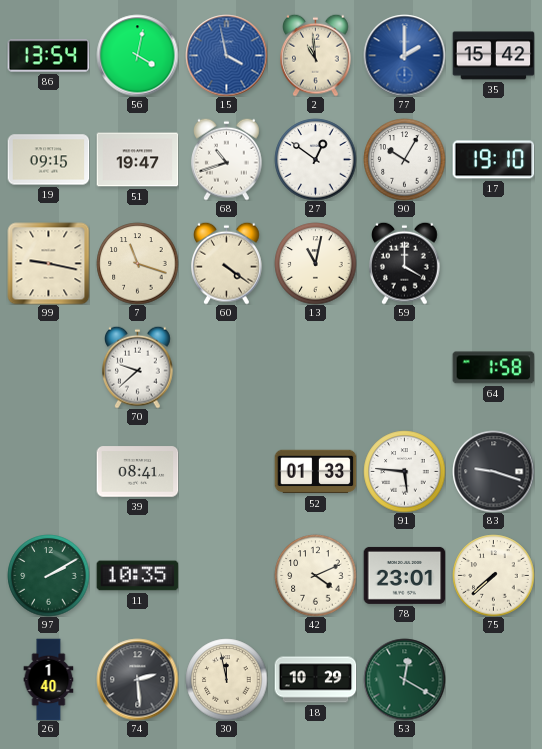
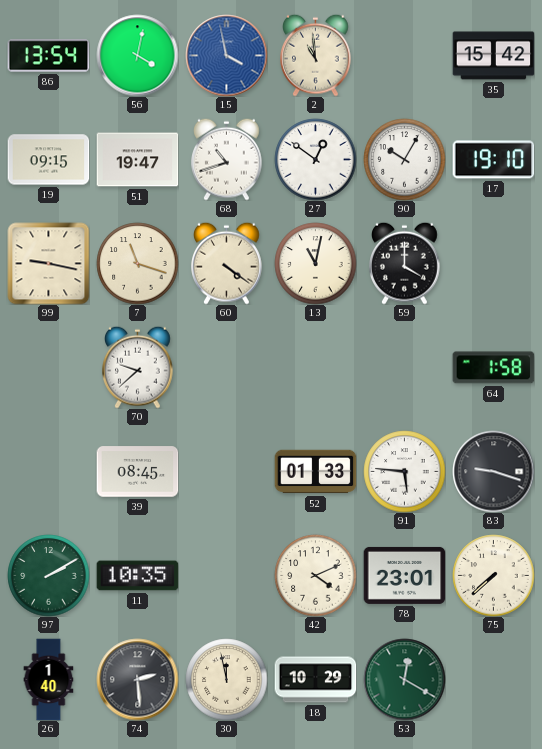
77: 2:00 -> none (404, 55)
39: 08:41 -> 08:45 (137, 472)
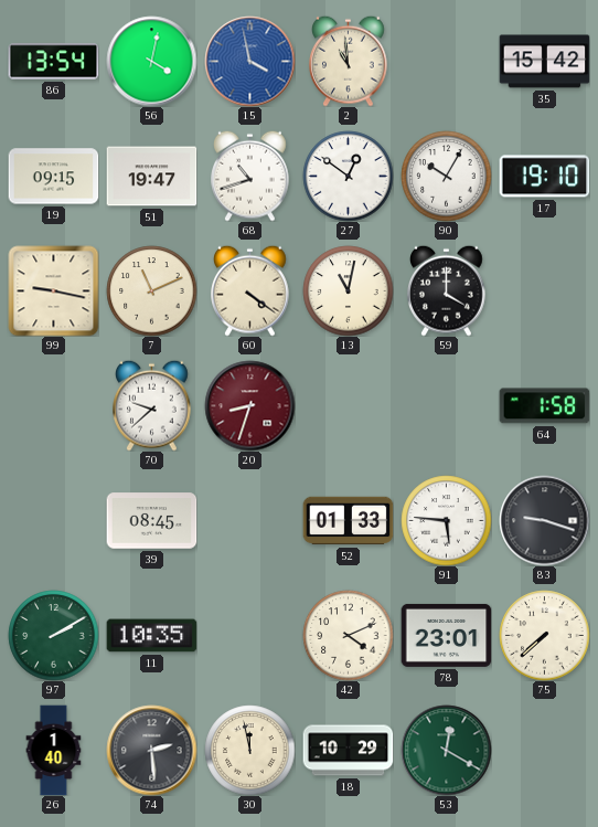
7: 11:18 -> 11:11 (151, 290)
20: none -> 8:33 (249, 405)
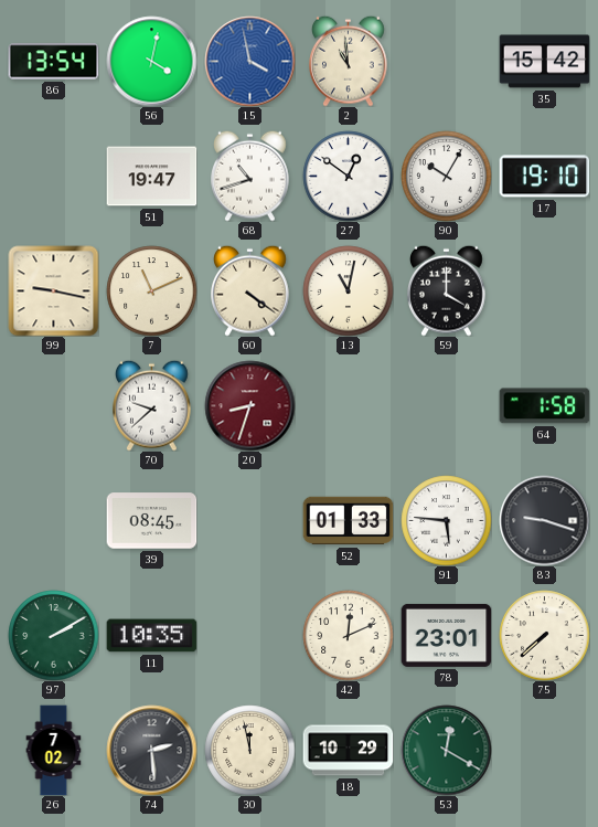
19: 09:15 -> none (53, 177)
42: 4:11 -> 12:11 (348, 635)
26: 1:40 -> 7:02 (54, 750)
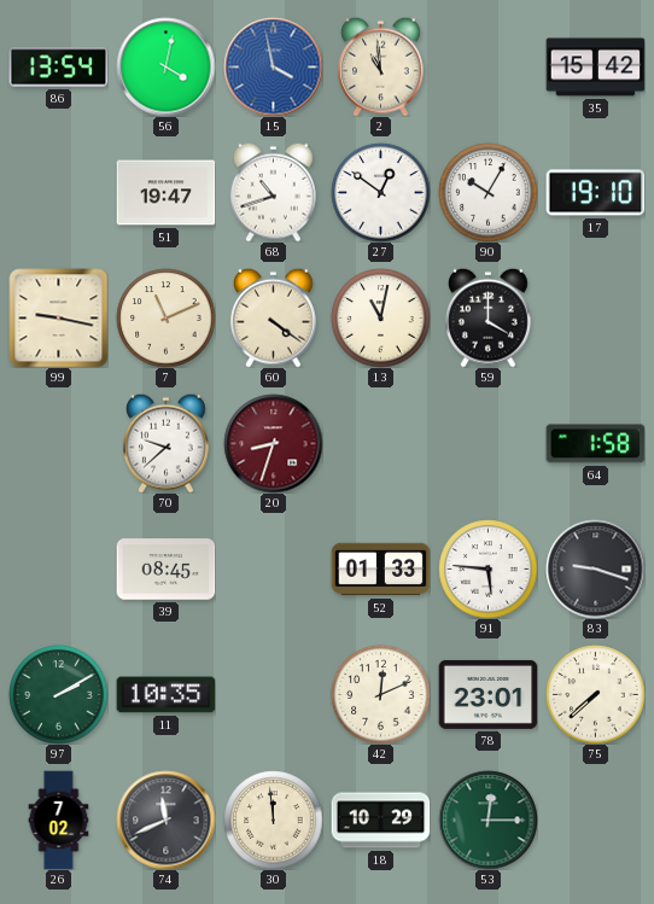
74: 2:29 -> 11:41 (165, 820)
30: 11:58 -> 11:59 (273, 820)
53: 12:20 -> 12:15 (487, 820)
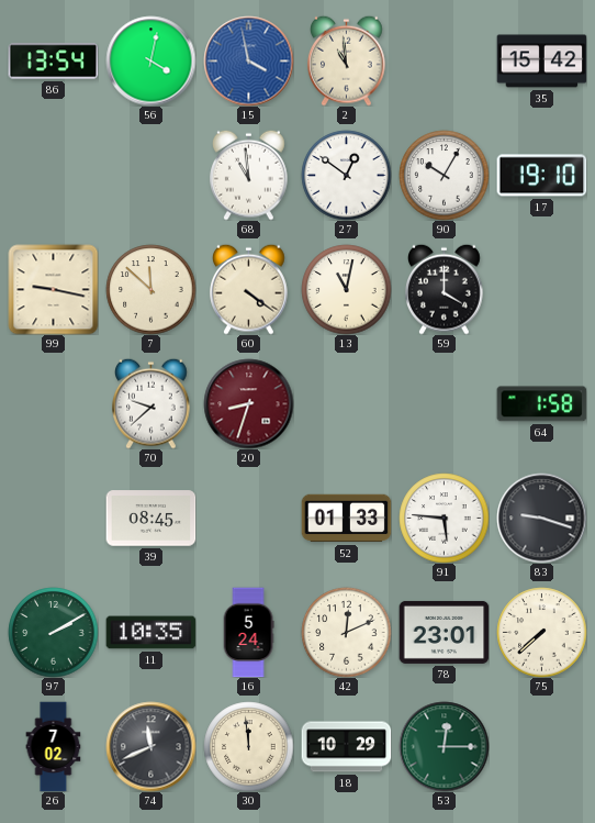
51: 19:47 -> none (165, 193)
68: 10:42 -> 10:59 (249, 175)
7: 11:11 -> 11:52 (150, 289)
16: none -> 5:24 (248, 632)
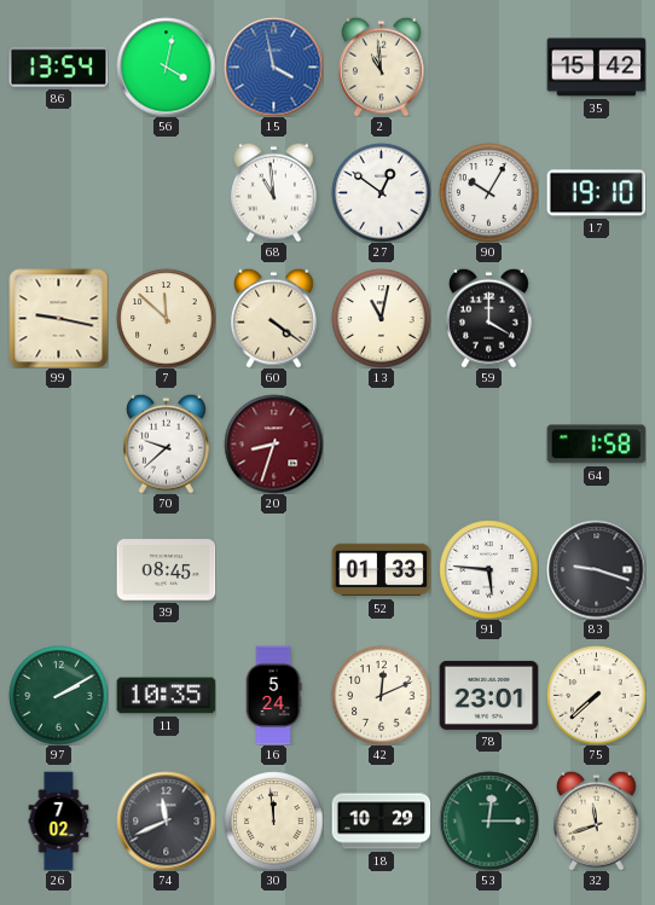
32: none -> 11:42 (597, 820)
